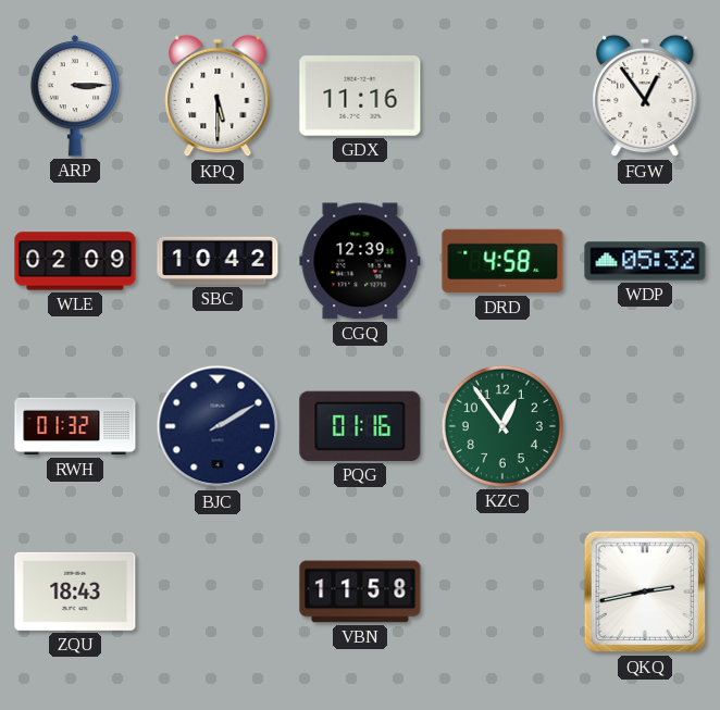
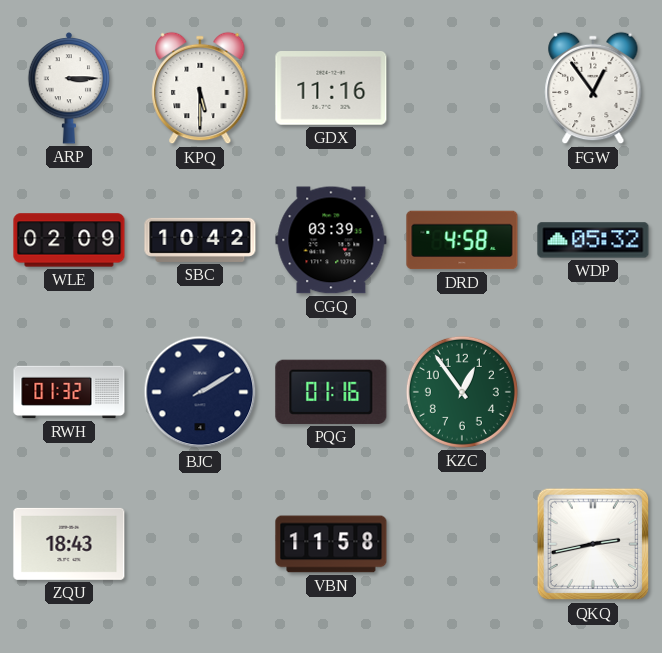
CGQ: 12:39 -> 03:39 (331, 240)
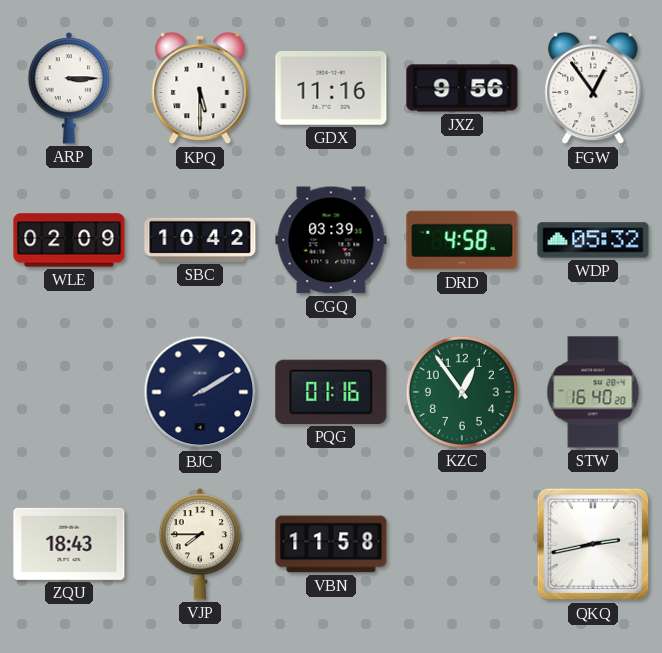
JXZ: none -> 9:56 (462, 88)
RWH: 01:32 -> none (69, 392)
STW: none -> 16:40 (593, 392)
VJP: none -> 7:45 (200, 544)
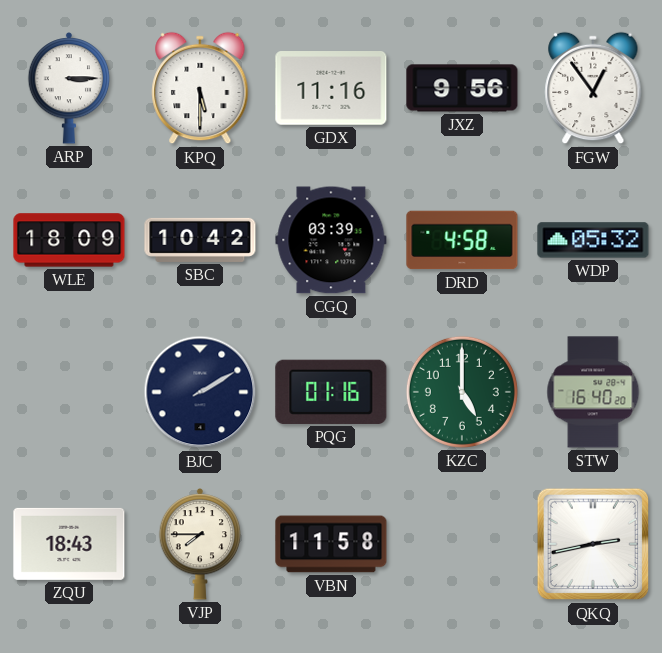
WLE: 02:09 -> 18:09 (69, 240)
KZC: 12:54 -> 5:00 (462, 392)
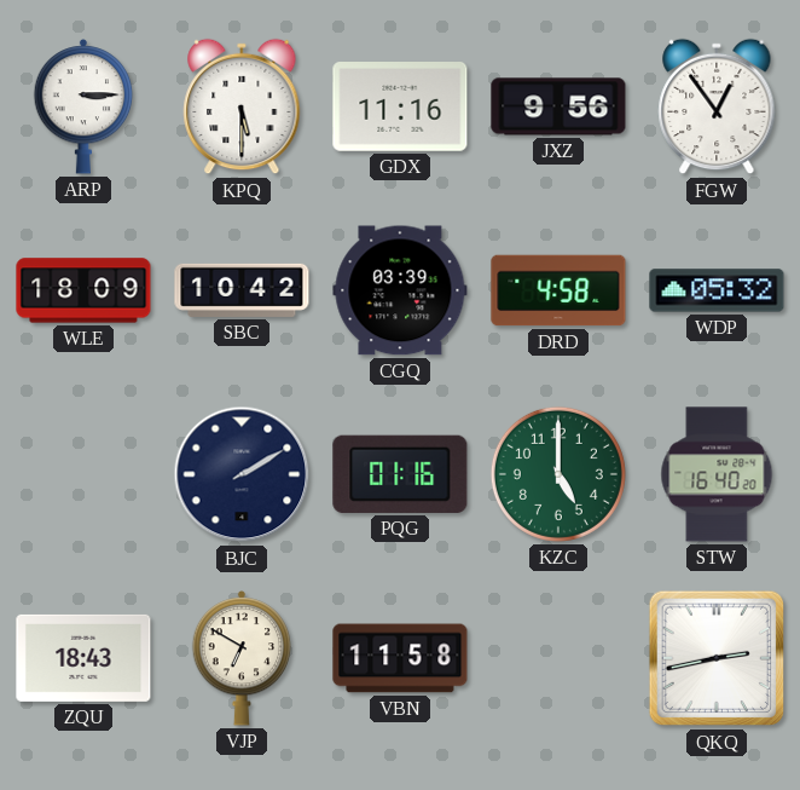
VJP: 7:45 -> 6:50 (242, 658)
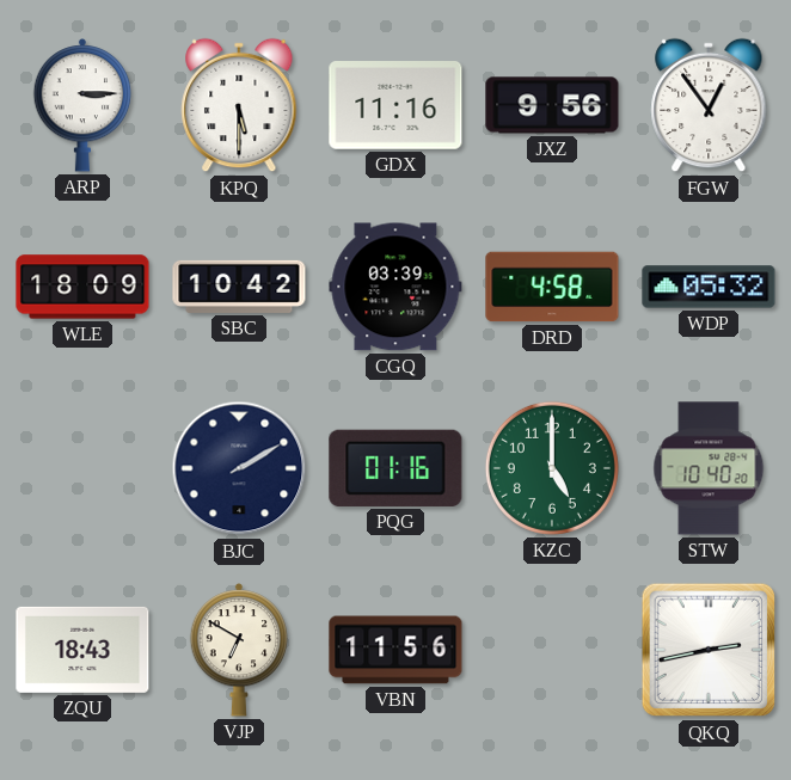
STW: 16:40 -> 10:40 (709, 468)
VBN: 11:58 -> 11:56 (395, 650)
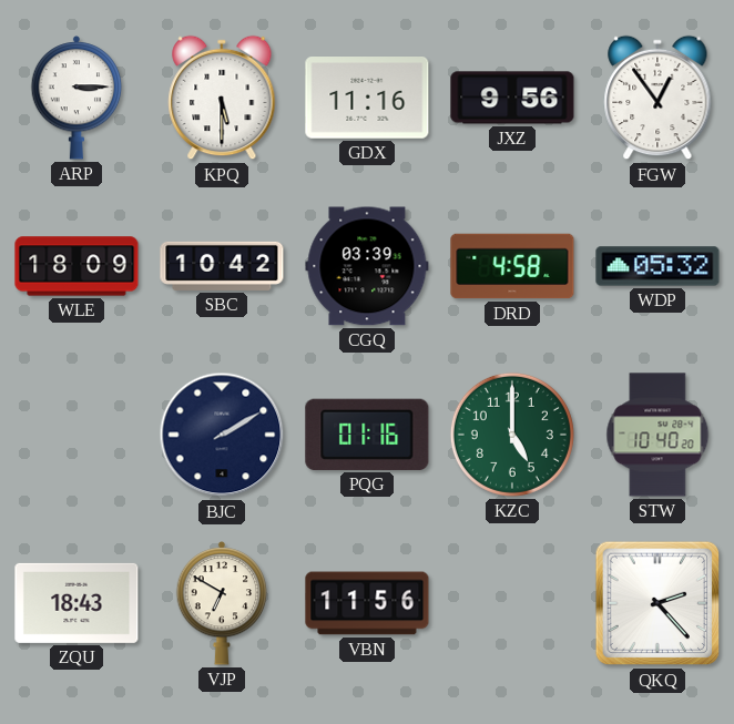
QKQ: 2:43 -> 2:23 (657, 603)
